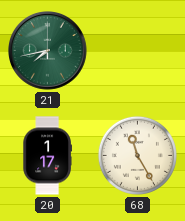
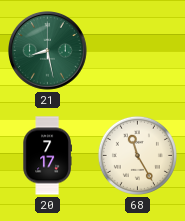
21: 7:43 -> 8:28 (48, 51)
20: 1:17 -> 7:17 (47, 156)
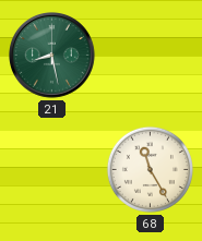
20: 7:17 -> none (47, 156)
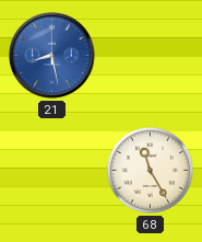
21 dial: green -> blue (52, 56)
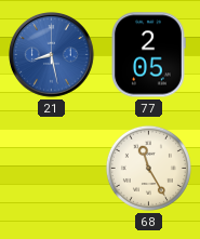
77: none -> 2:05 (148, 55)
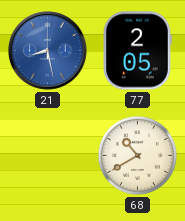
68: 11:25 -> 10:40 (137, 155)
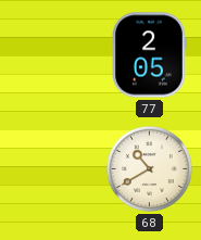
21: 8:28 -> none (48, 51)
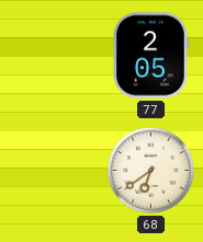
68: 10:40 -> 6:39 (150, 170)
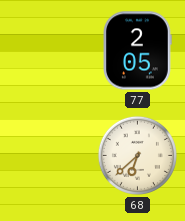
68: 6:39 -> 6:38 (137, 155)
